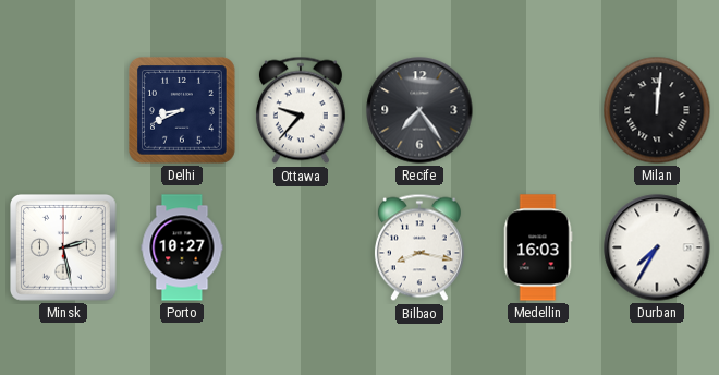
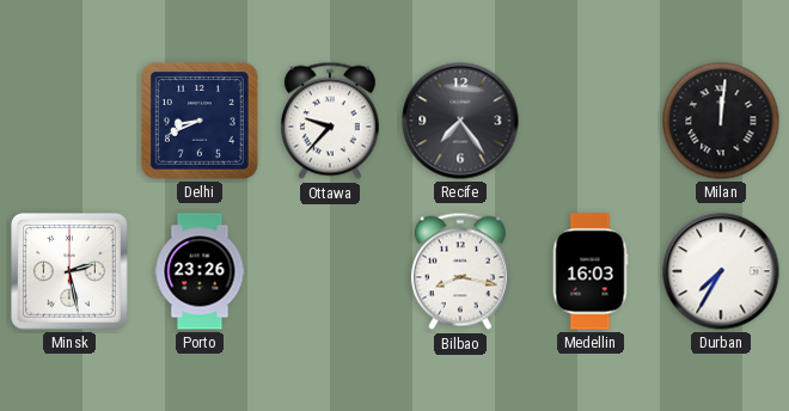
Porto: 10:27 -> 23:26 (200, 271)
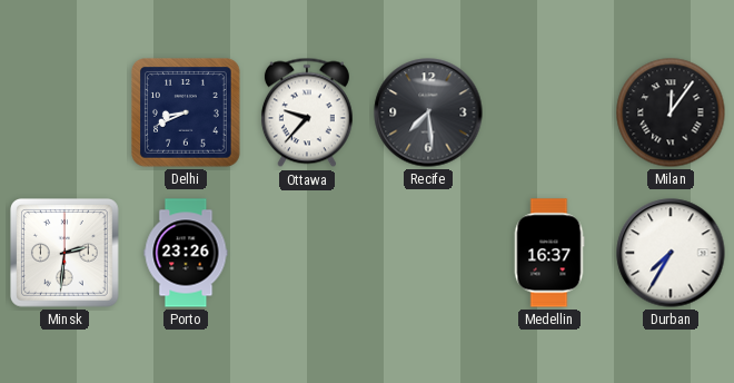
Recife: 7:24 -> 7:29 (428, 112)
Milan: 12:01 -> 12:06 (671, 112)
Minsk: 2:28 -> 2:31 (66, 254)
Bilbao: 8:17 -> none (460, 271)
Medellin: 16:03 -> 16:37 (549, 253)
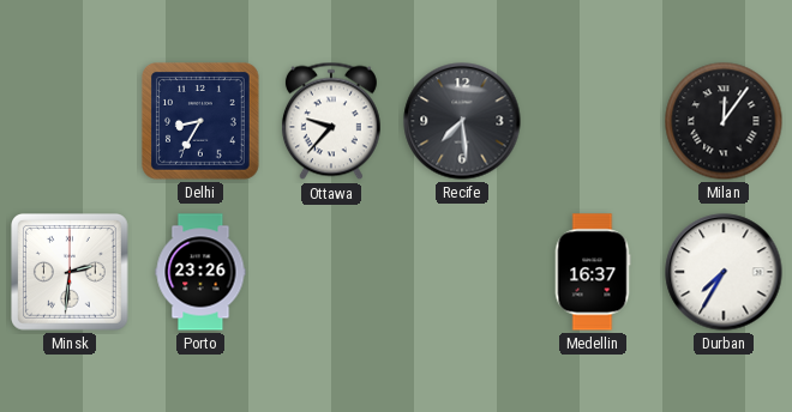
Delhi: 8:41 -> 8:35 (202, 122)
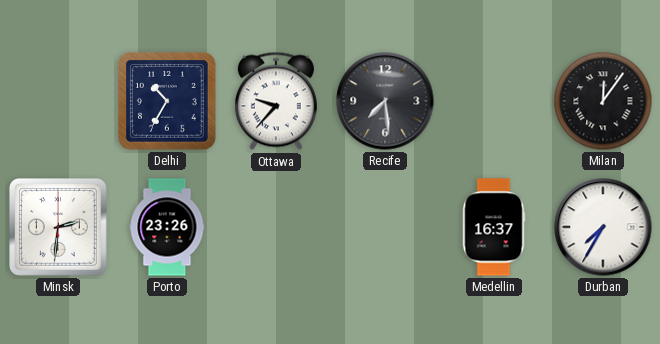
Delhi: 8:35 -> 10:35 (168, 102)
